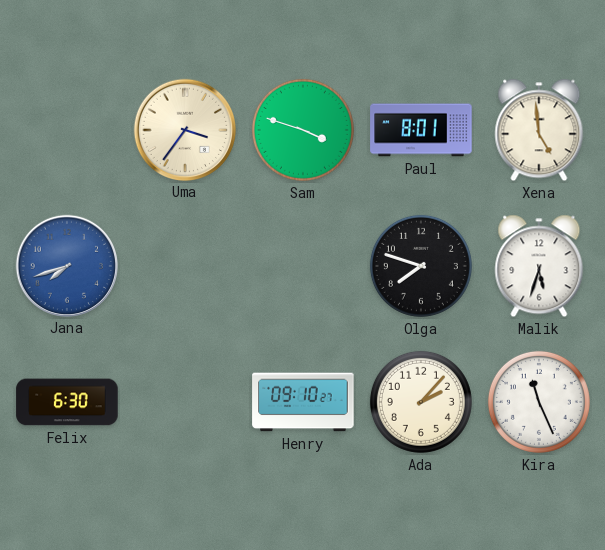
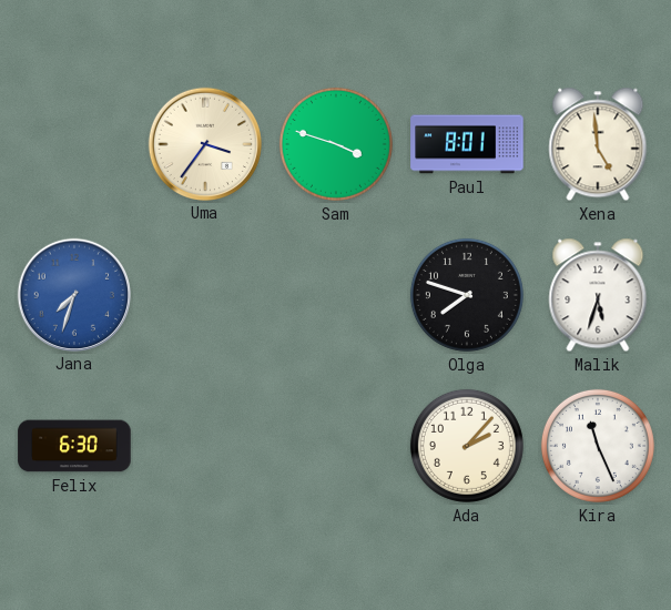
Jana: 7:42 -> 7:33 (73, 294)
Henry: 09:10 -> none (303, 402)
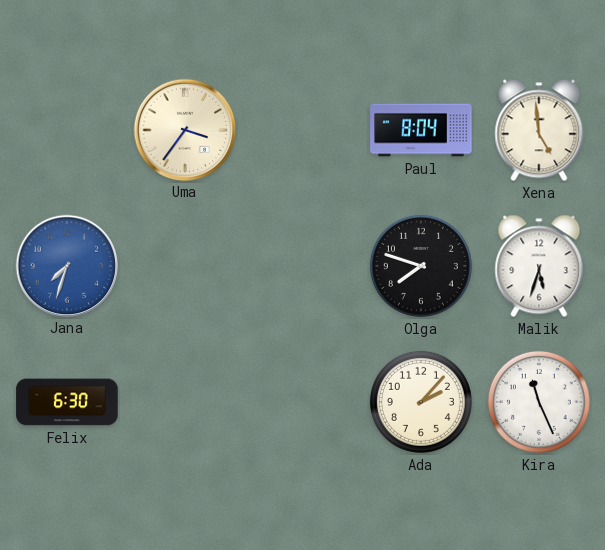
Sam: 3:48 -> none (336, 144)
Paul: 8:01 -> 8:04 (421, 130)
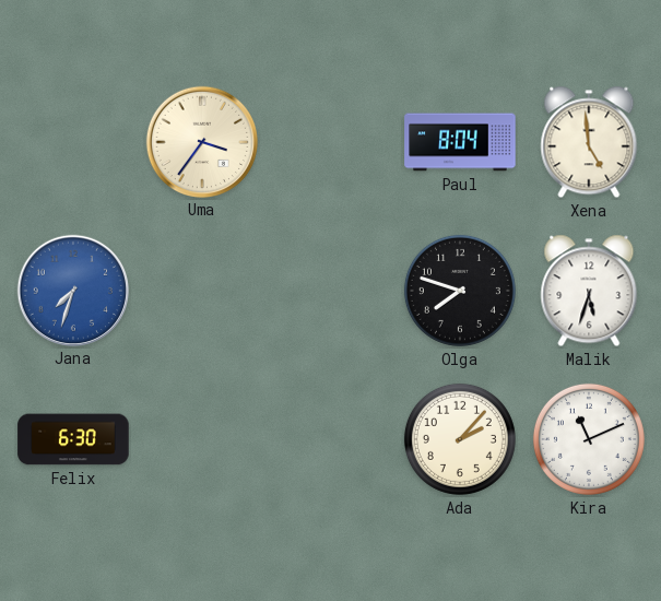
Kira: 11:26 -> 11:11 (589, 439)
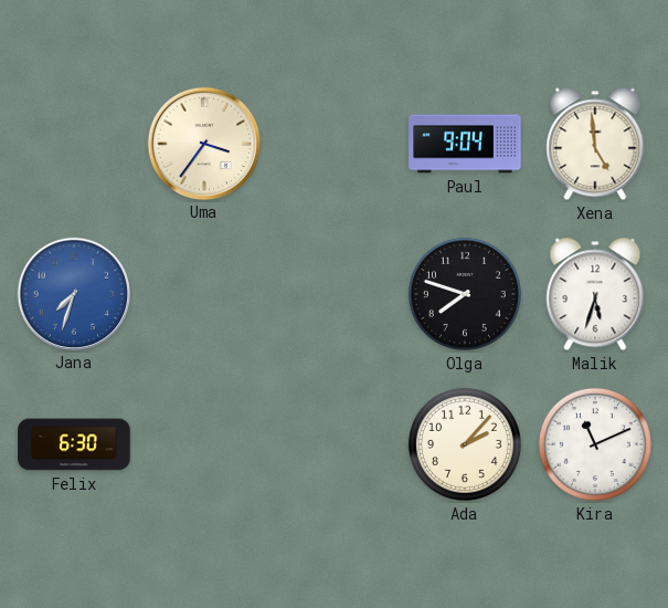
Paul: 8:04 -> 9:04 (465, 144)
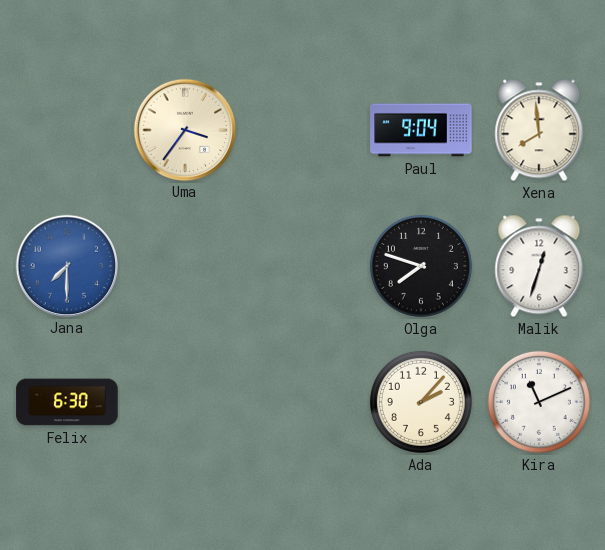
Xena: 4:59 -> 7:59 (539, 130)
Jana: 7:33 -> 7:30 (66, 265)
Malik: 5:33 -> 12:33 (539, 266)
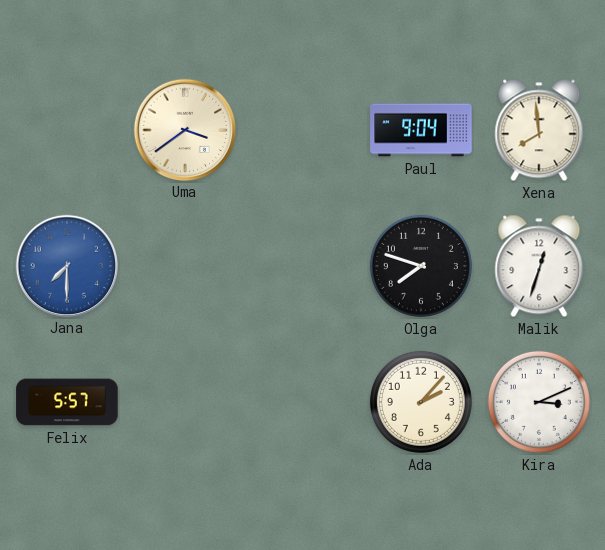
Uma: 3:36 -> 3:39 (184, 129)
Felix: 6:30 -> 5:57 (67, 402)
Kira: 11:11 -> 3:11 (539, 402)
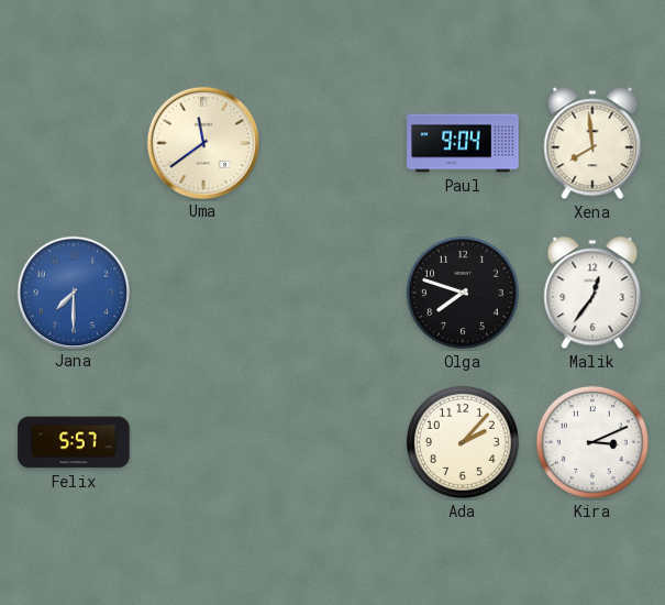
Uma: 3:39 -> 11:39 (202, 142)
Malik: 12:33 -> 12:36 (592, 293)
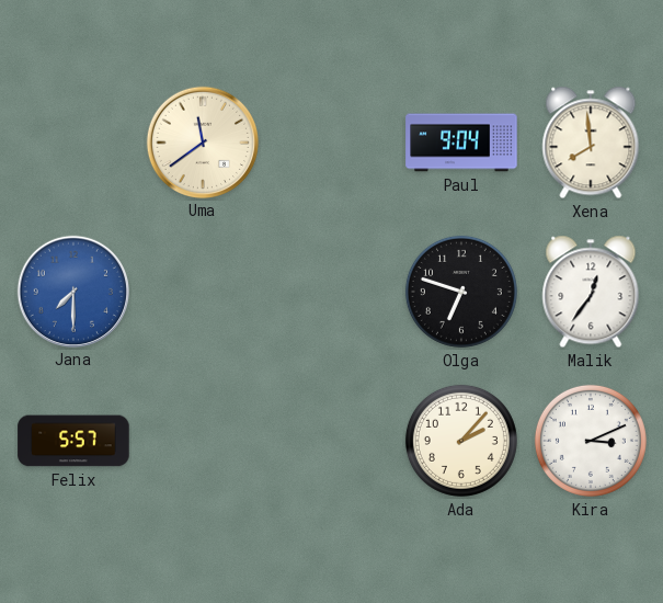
Olga: 7:48 -> 6:48 (461, 292)
